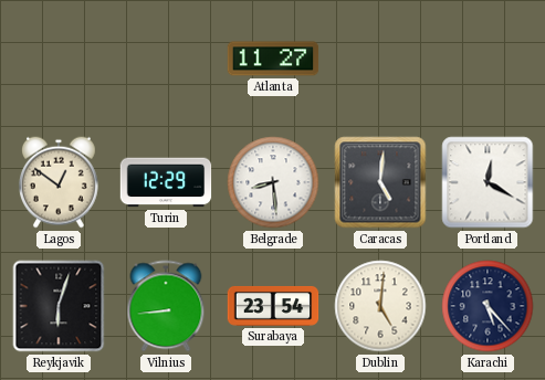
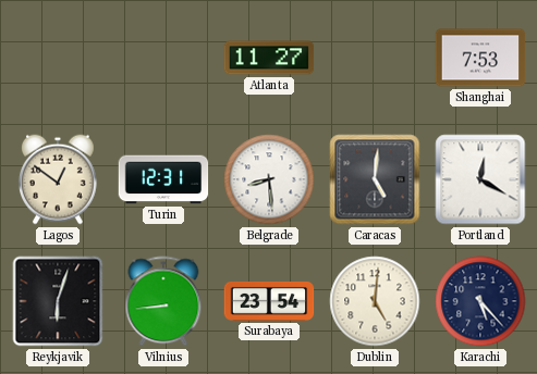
Shanghai: none -> 7:53 (480, 58)
Turin: 12:29 -> 12:31 (163, 179)
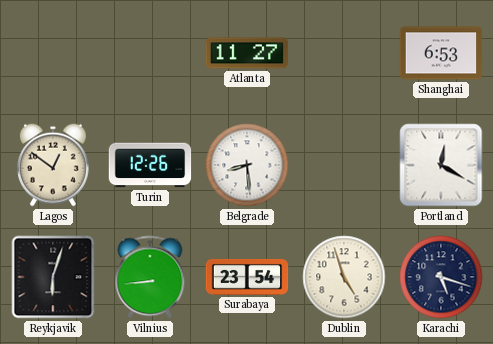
Shanghai: 7:53 -> 6:53 (441, 53)
Turin: 12:31 -> 12:26 (150, 165)
Caracas: 5:01 -> none (375, 179)
Dublin: 5:01 -> 4:57 (344, 277)
Karachi: 5:23 -> 5:18 (441, 277)
